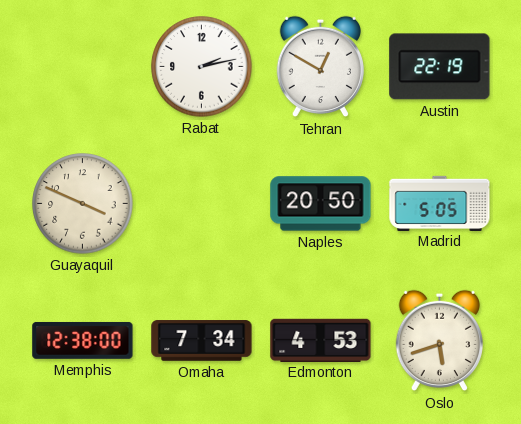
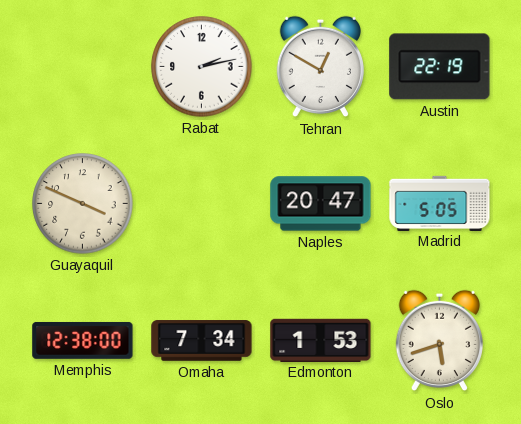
Naples: 20:50 -> 20:47 (321, 204)
Edmonton: 4:53 -> 1:53 (321, 340)
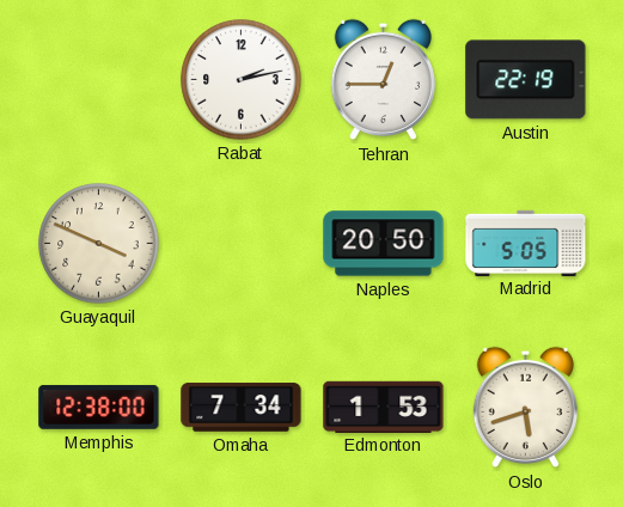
Tehran: 12:50 -> 12:45 (383, 80)
Naples: 20:47 -> 20:50 (384, 244)
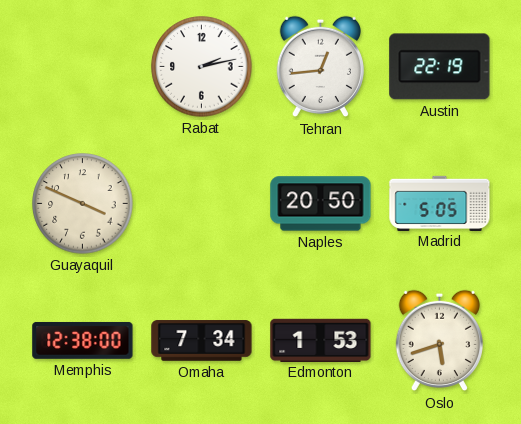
Tehran: 12:45 -> 12:44 (320, 67)
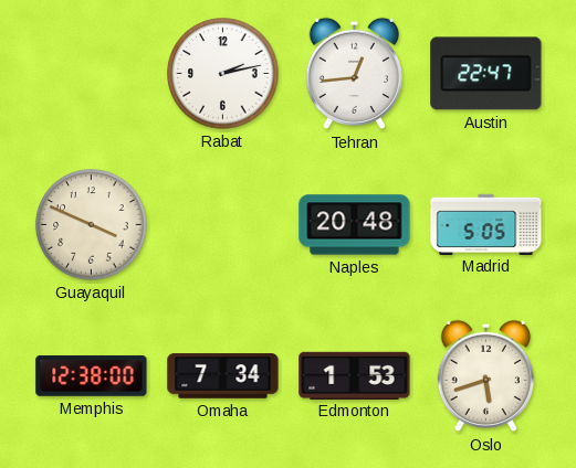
Austin: 22:19 -> 22:47 (486, 74)
Naples: 20:50 -> 20:48 (355, 225)
